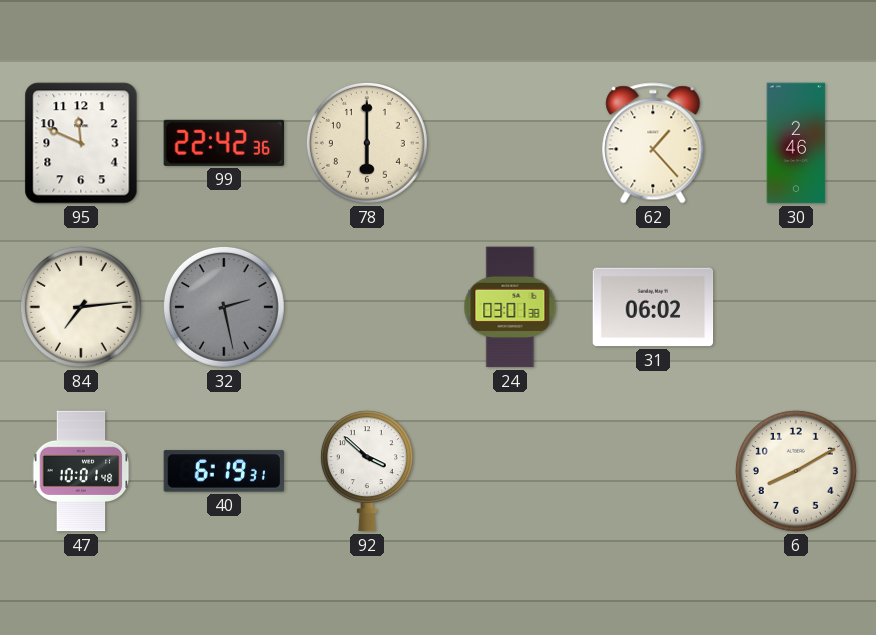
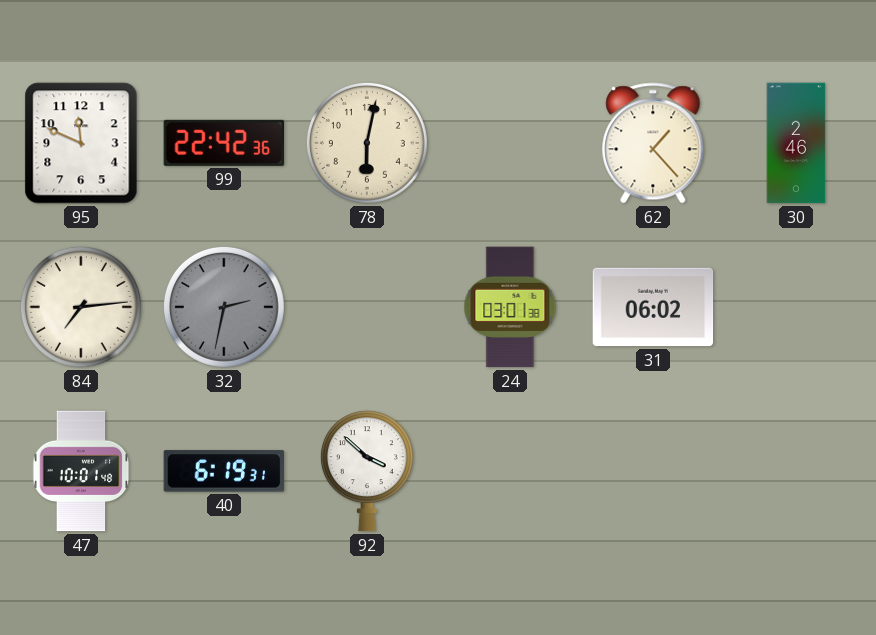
78: 6:00 -> 6:02 (367, 143)
32: 2:28 -> 2:32 (224, 307)
6: 8:10 -> none (796, 471)
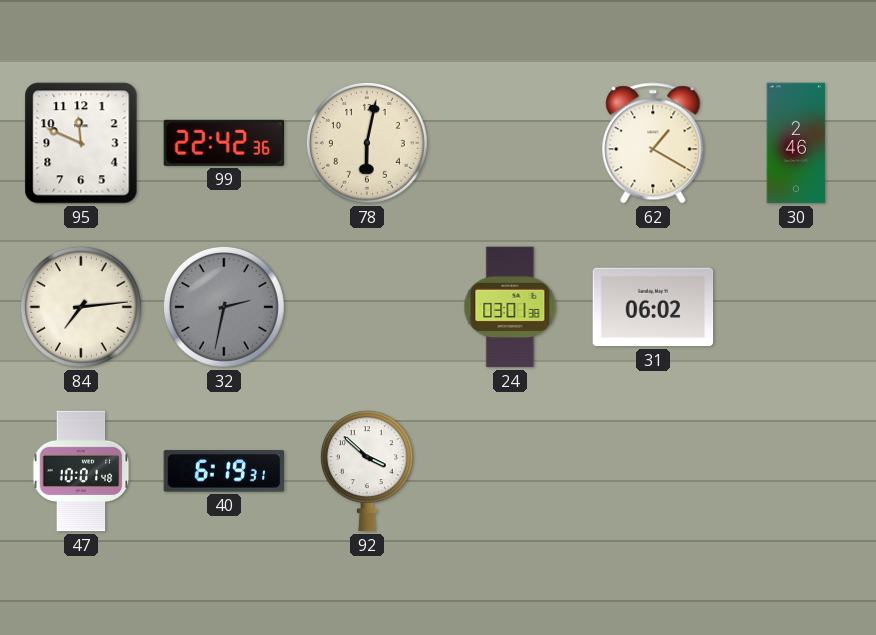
62: 1:23 -> 1:20 (653, 143)
